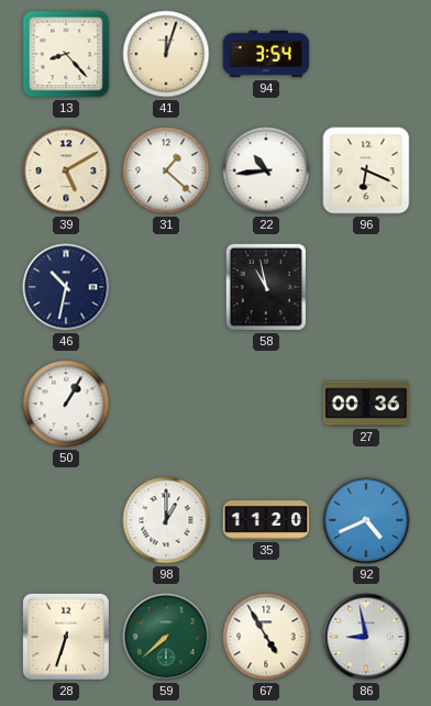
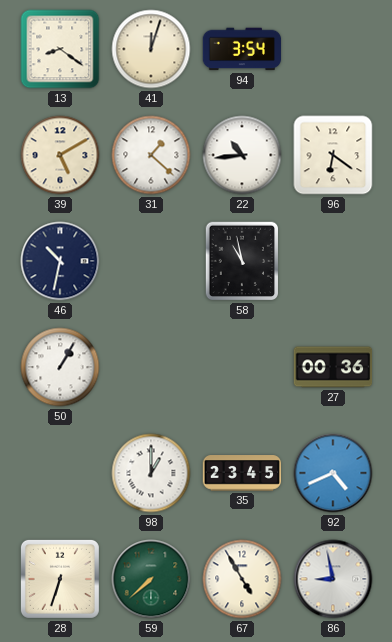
13: 8:23 -> 8:21 (60, 49)
96: 6:19 -> 6:21 (333, 155)
35: 11:20 -> 23:45 (242, 473)
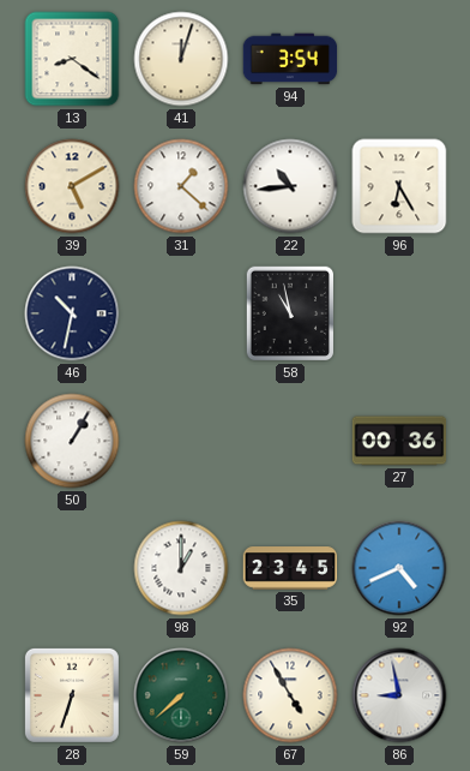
96: 6:21 -> 6:25 (399, 186)
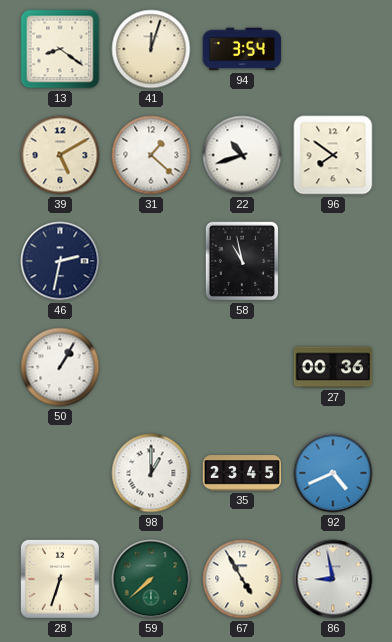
22: 10:44 -> 10:42 (242, 155)
96: 6:25 -> 7:51 (333, 155)
46: 10:32 -> 2:32 (60, 261)
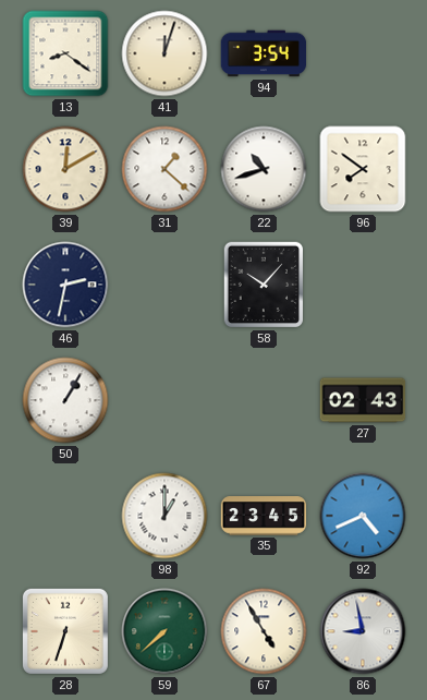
39: 5:10 -> 12:10 (65, 169)
58: 10:58 -> 10:07 (264, 285)
27: 00:36 -> 02:43 (363, 400)
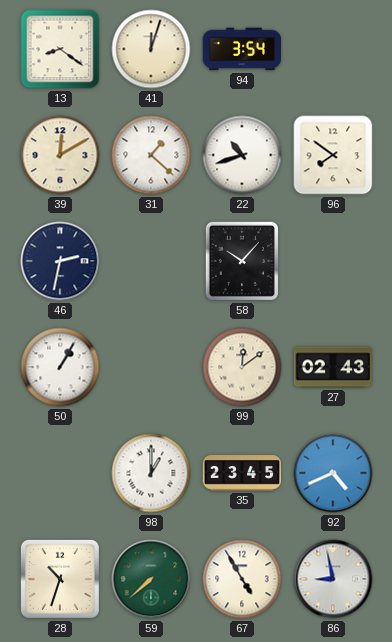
99: none -> 12:09 (242, 367)
28: 6:33 -> 10:33 (60, 579)
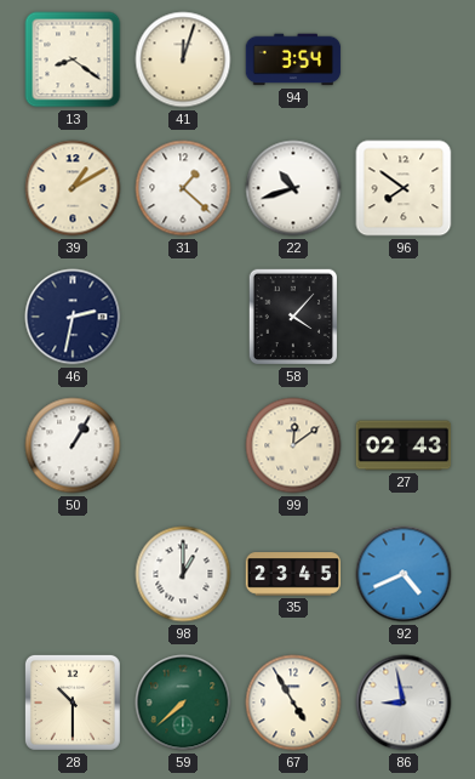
39: 12:10 -> 1:10 (73, 188)
58: 10:07 -> 4:07 (293, 317)
28: 10:33 -> 10:30 (73, 703)
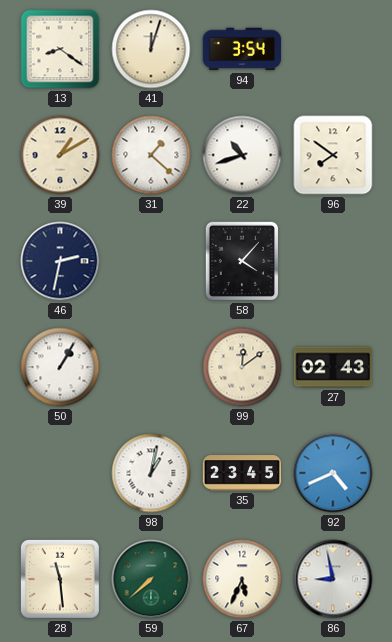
98: 1:00 -> 1:02 (151, 473)
28: 10:30 -> 11:29 (60, 579)
67: 4:55 -> 5:34 (242, 579)
